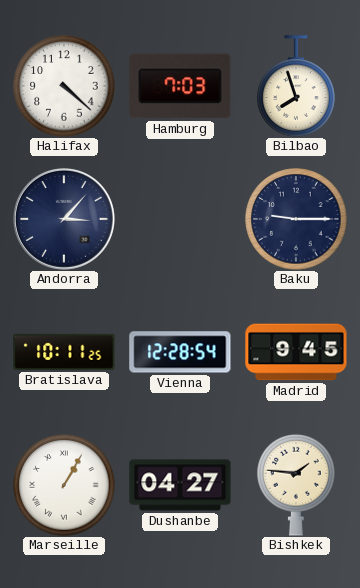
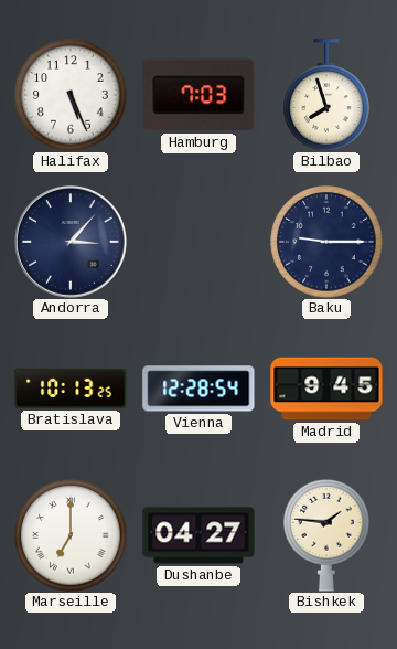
Halifax: 4:22 -> 5:26 (71, 95)
Bratislava: 10:11 -> 10:13 (71, 389)
Marseille: 1:05 -> 7:00 (71, 535)
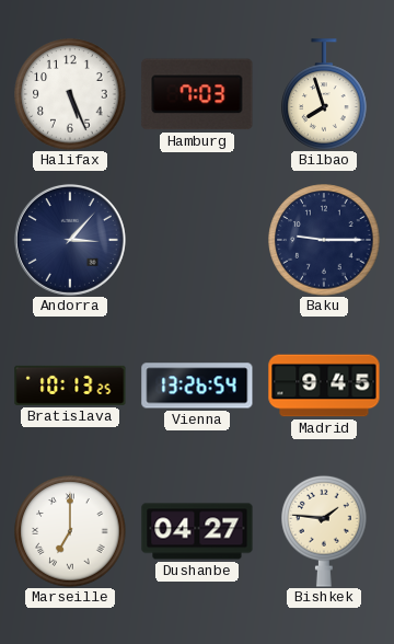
Vienna: 12:28 -> 13:26 (197, 386)
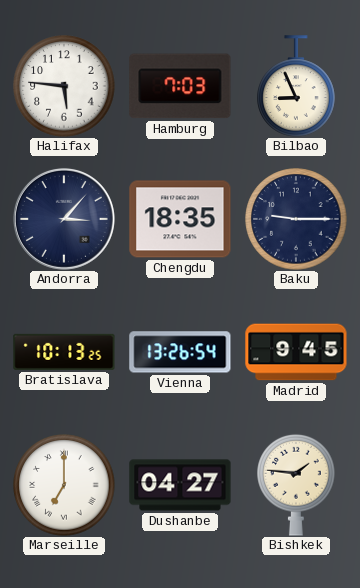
Halifax: 5:26 -> 5:46 (64, 86)
Bilbao: 7:57 -> 8:56 (296, 86)
Chengdu: none -> 18:35 (180, 219)
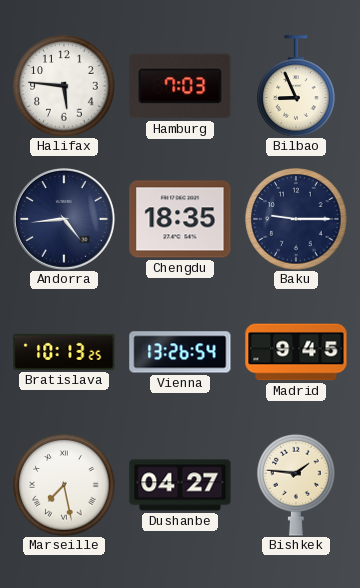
Andorra: 3:07 -> 4:44 (64, 219)
Marseille: 7:00 -> 7:28 (64, 485)
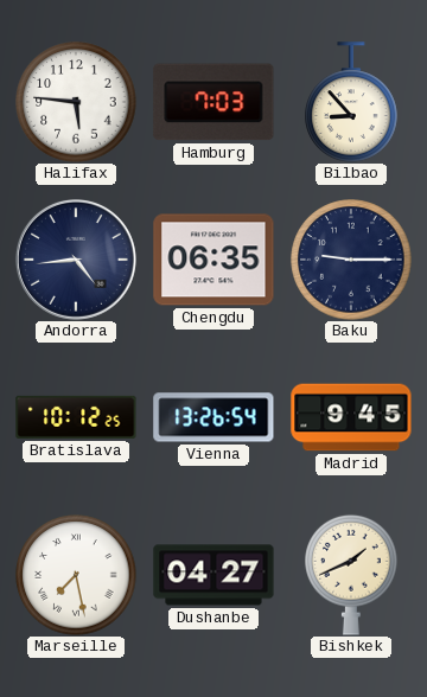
Bilbao: 8:56 -> 8:53 (351, 102)
Chengdu: 18:35 -> 06:35 (213, 260)
Bratislava: 10:13 -> 10:12 (76, 417)
Bishkek: 1:46 -> 1:41 (351, 575)
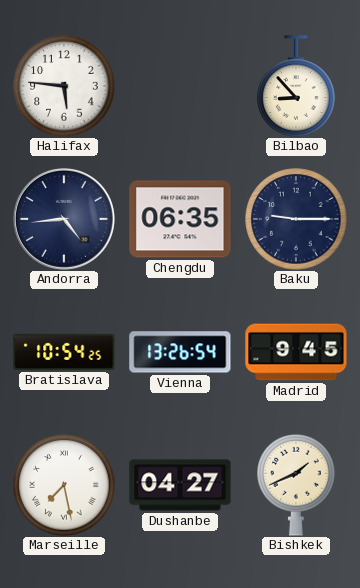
Hamburg: 7:03 -> none (213, 102)
Bratislava: 10:12 -> 10:54 (64, 352)
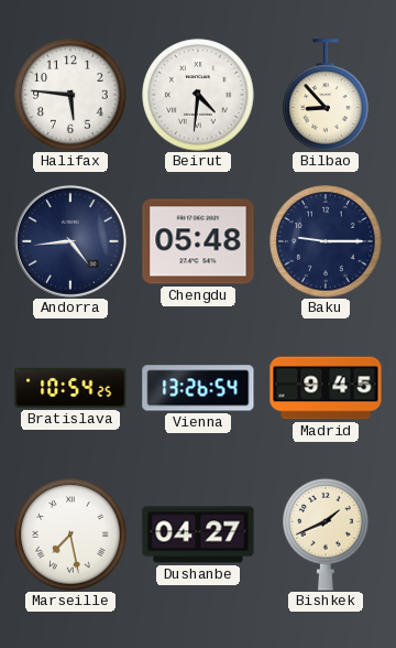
Beirut: none -> 4:31 (198, 95)
Chengdu: 06:35 -> 05:48 (198, 241)
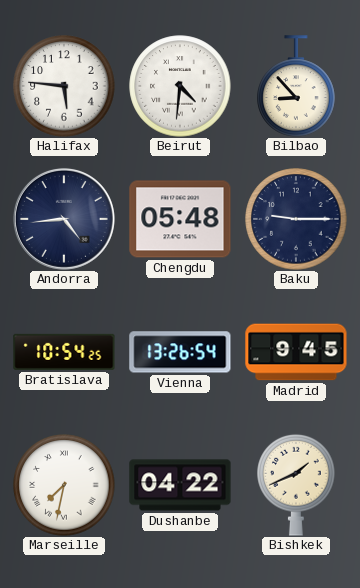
Marseille: 7:28 -> 7:32 (64, 485)
Dushanbe: 04:27 -> 04:22 (180, 485)
